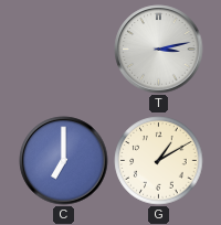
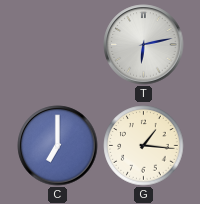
T: 3:13 -> 6:13 (144, 45)
G: 1:10 -> 1:16 (144, 146)
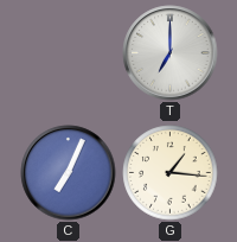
T: 6:13 -> 7:00 (171, 53)
C: 7:00 -> 7:04 (69, 173)
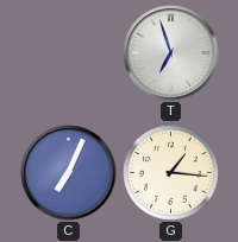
T: 7:00 -> 6:57 (171, 53)
